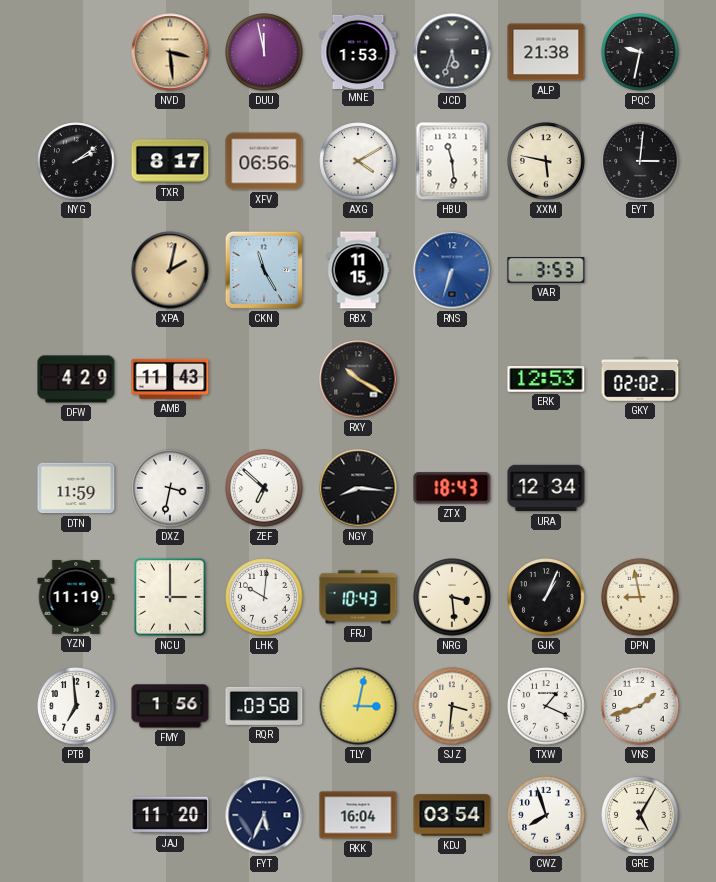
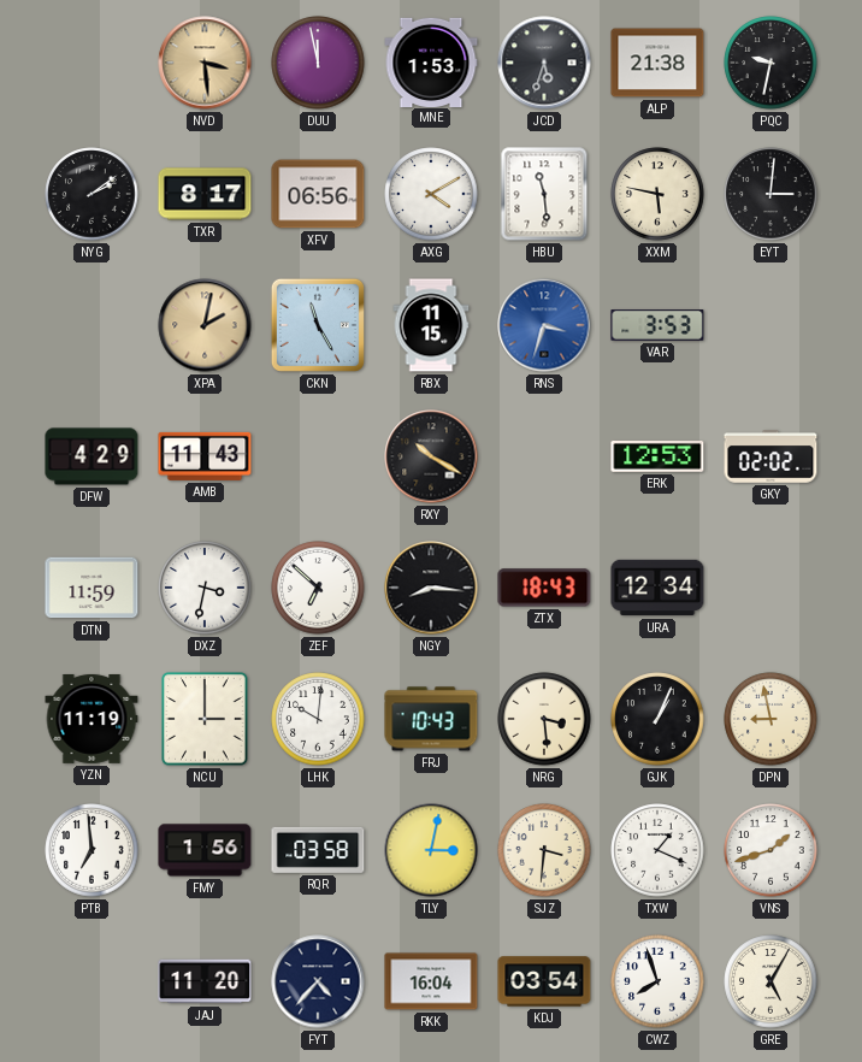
RNS: 6:33 -> 3:33 (544, 325)
FYT: 5:34 -> 4:37 (318, 981)
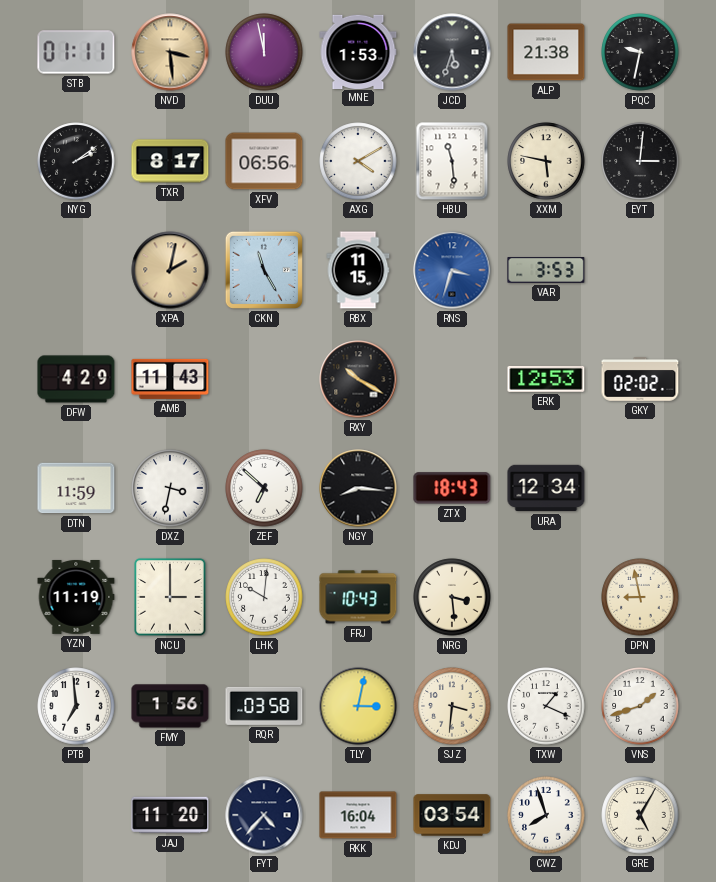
STB: none -> 01:11 (76, 52)
GJK: 1:04 -> none (657, 719)
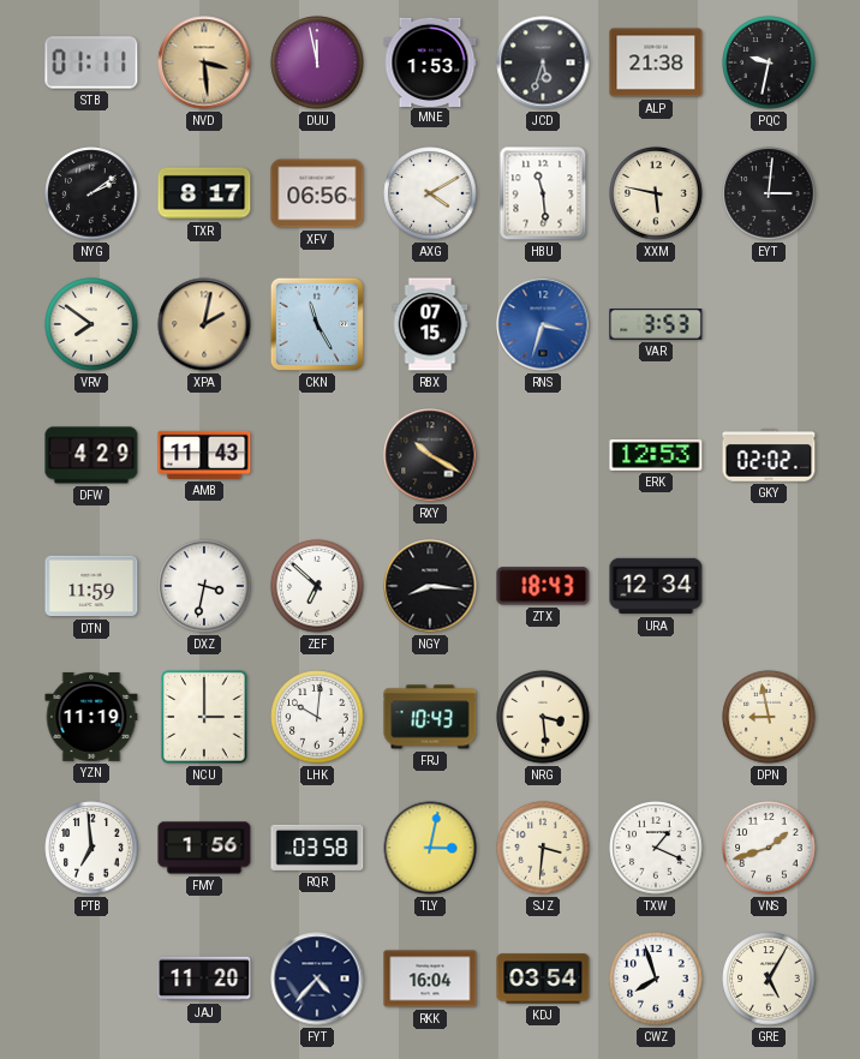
VRV: none -> 7:51 (91, 324)
RBX: 11:15 -> 07:15 (430, 324)
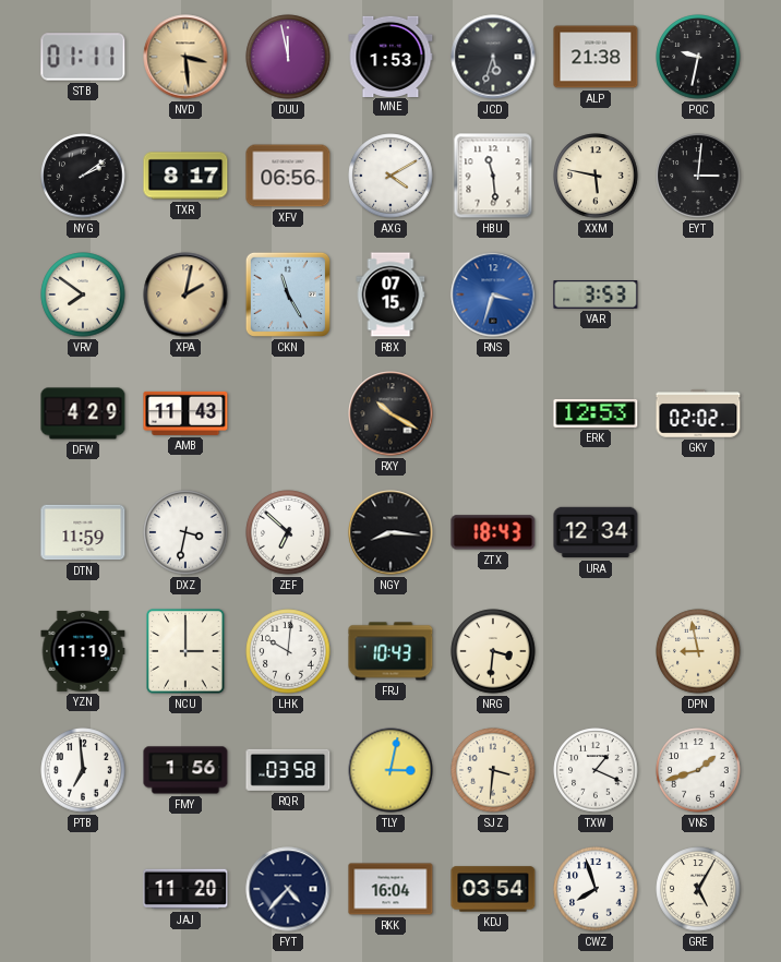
NRG: 3:29 -> 3:31 (493, 651)
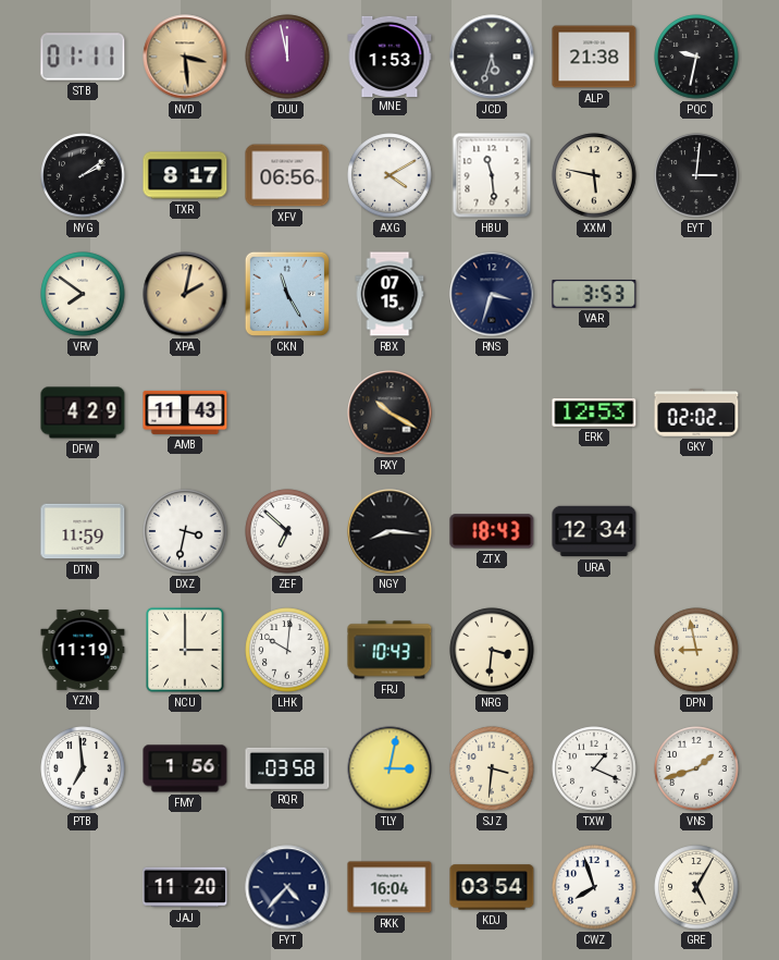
RNS dial: blue -> navy (492, 294)
